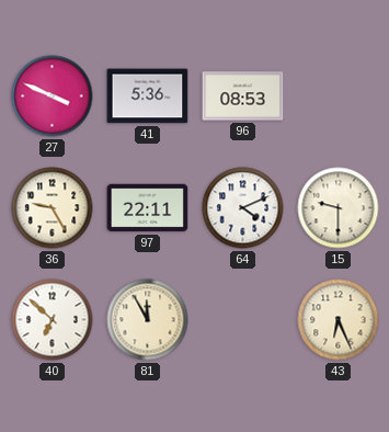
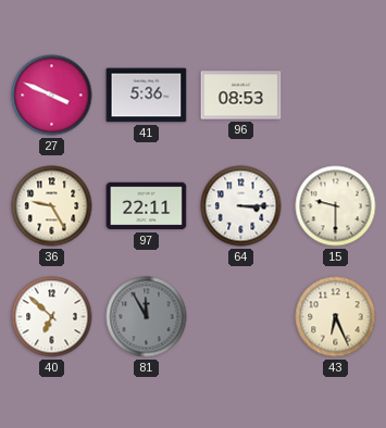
64: 4:11 -> 3:15 (241, 206)
81 dial: cream -> grey (147, 317)
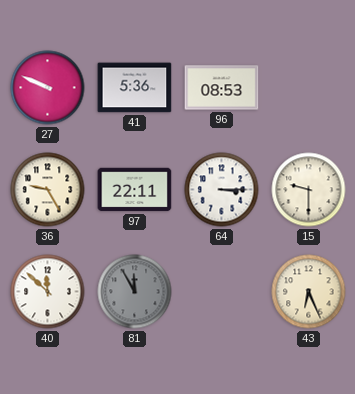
27: 3:49 -> 9:49 (48, 88)
40: 6:52 -> 11:52 (48, 292)
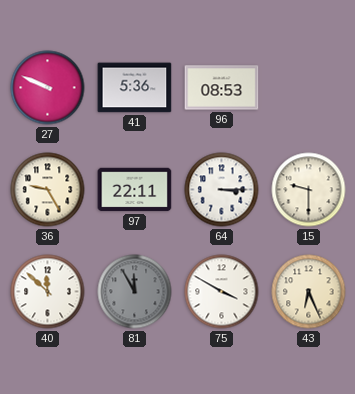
75: none -> 3:50 (222, 292)
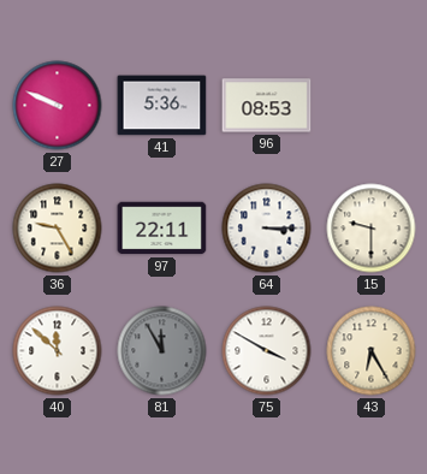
43: 6:26 -> 6:25 (372, 351)
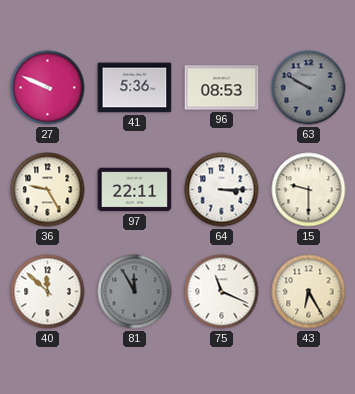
63: none -> 9:50 (309, 88)
75: 3:50 -> 11:19 (222, 292)
